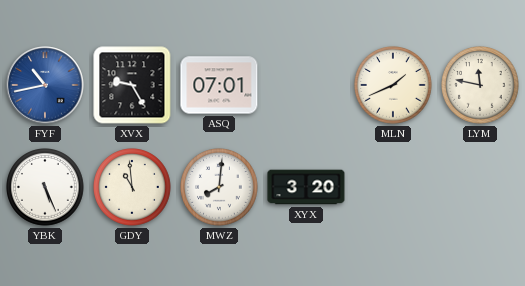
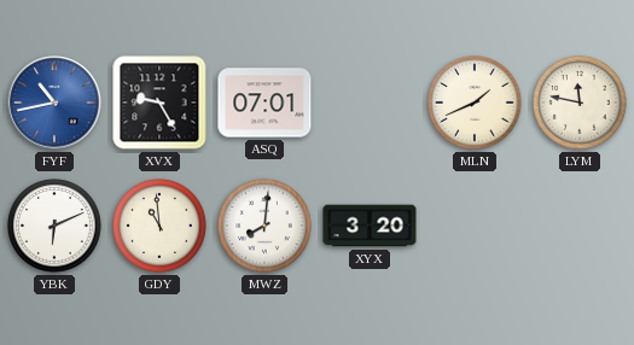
YBK: 5:26 -> 6:11 (56, 227)
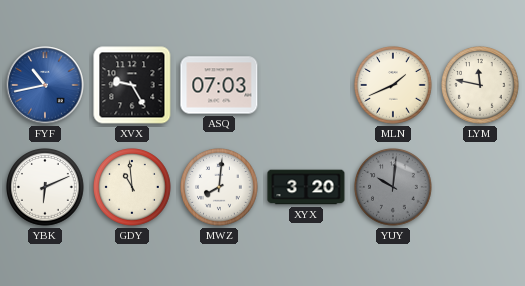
ASQ: 07:01 -> 07:03 (219, 85)
YUY: none -> 10:01 (394, 188)
